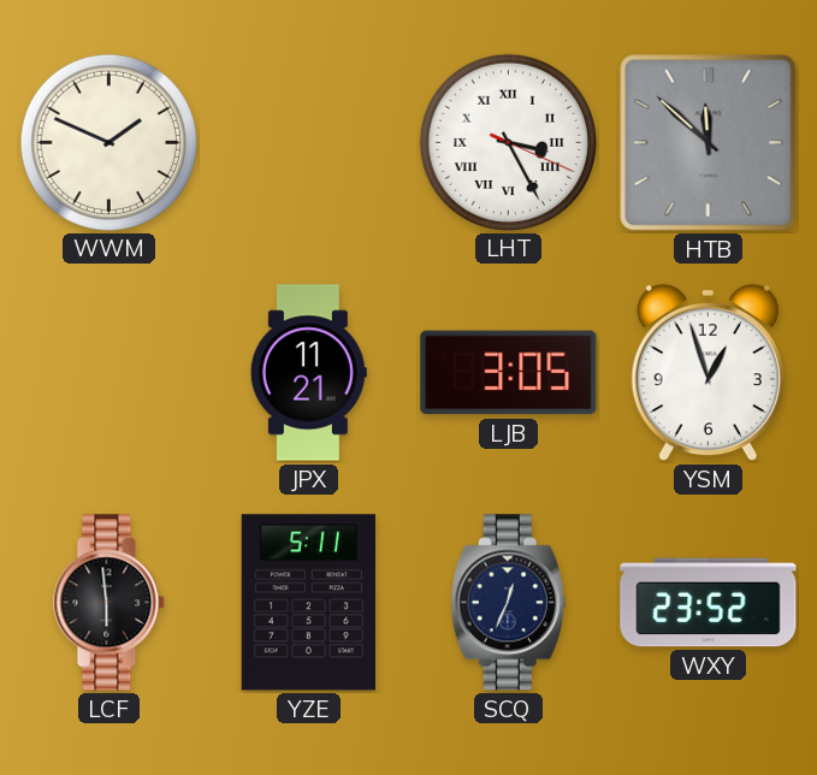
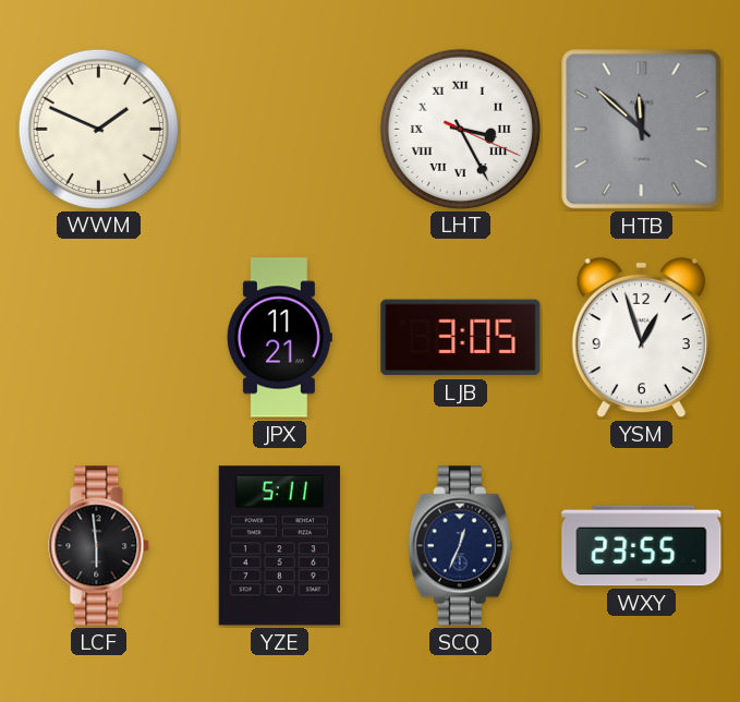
WXY: 23:52 -> 23:55 (642, 546)
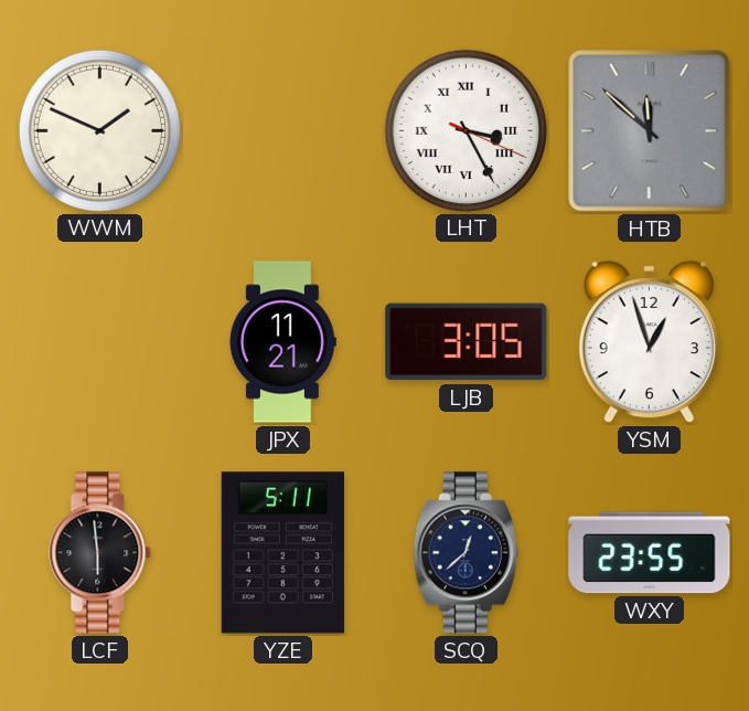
SCQ: 12:34 -> 12:38 (466, 553)
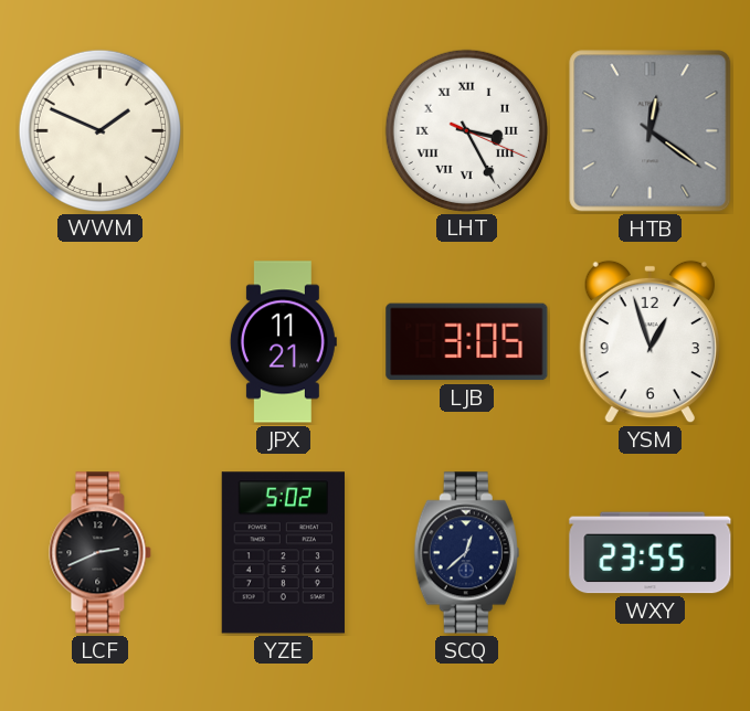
HTB: 11:52 -> 12:21 (651, 131)
LCF: 5:59 -> 2:41 (101, 553)
YZE: 5:11 -> 5:02 (283, 553)
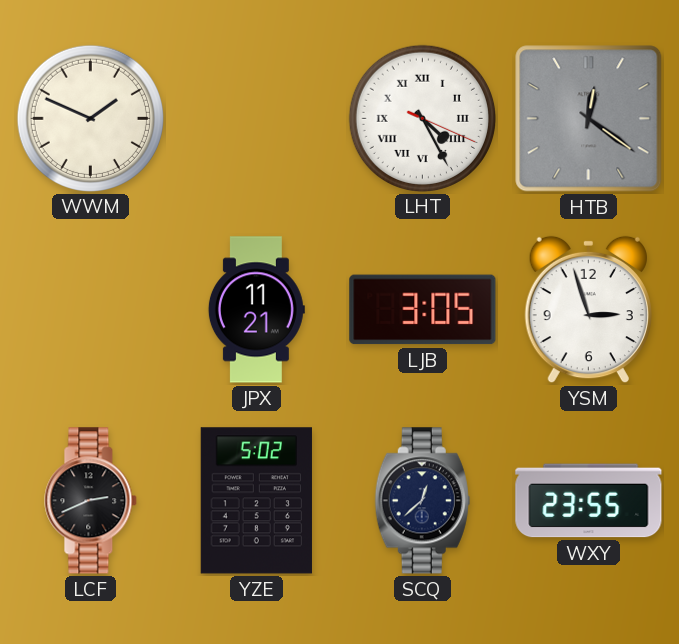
LHT: 3:25 -> 4:25 (422, 118)
YSM: 12:57 -> 2:57 (588, 310)
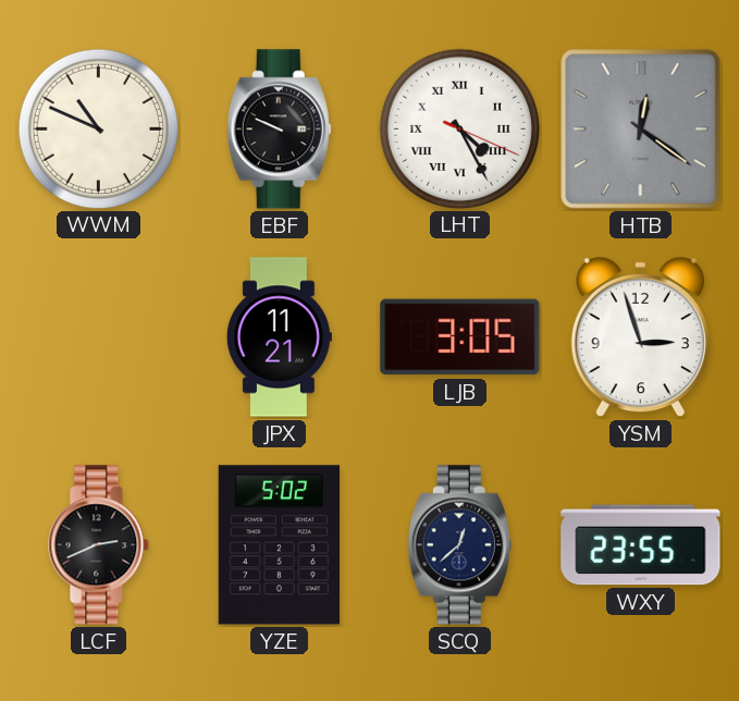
WWM: 1:49 -> 10:49 (98, 128)
EBF: none -> 9:49 (279, 130)
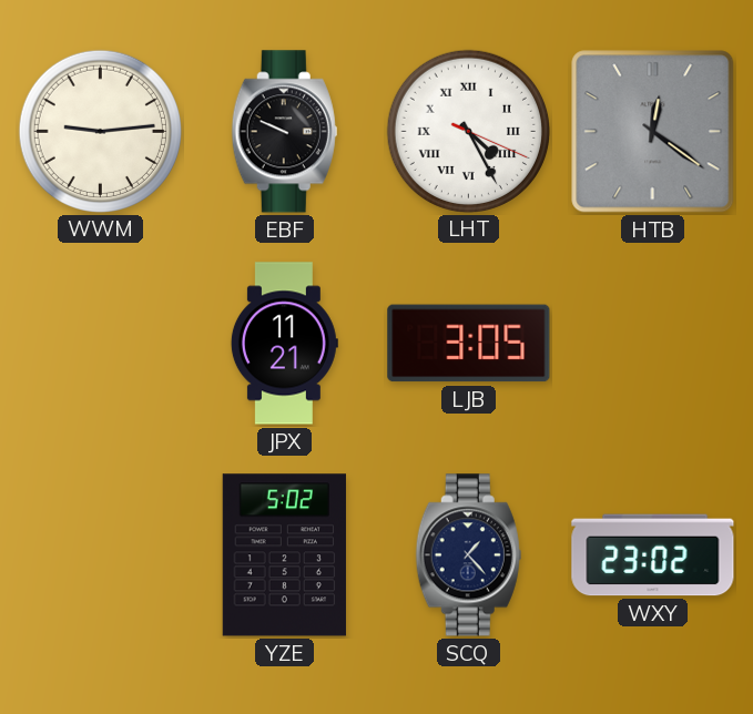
WWM: 10:49 -> 9:14 (100, 131)
YSM: 2:57 -> none (640, 337)
LCF: 2:41 -> none (99, 545)
SCQ: 12:38 -> 1:23 (468, 555)
WXY: 23:55 -> 23:02 (653, 555)
